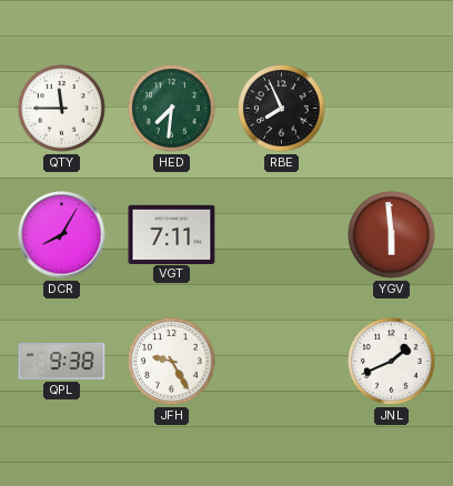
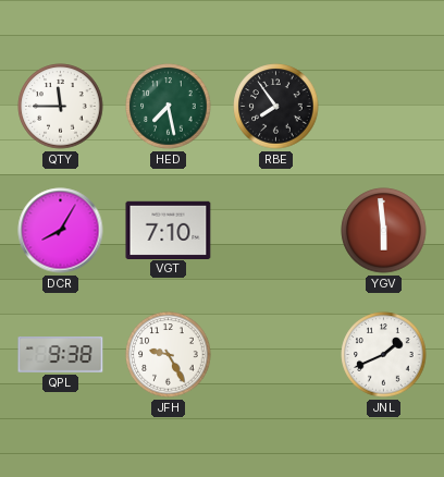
HED: 7:31 -> 7:28 (169, 107)
RBE: 7:56 -> 7:54 (276, 107)
VGT: 7:11 -> 7:10 (169, 230)
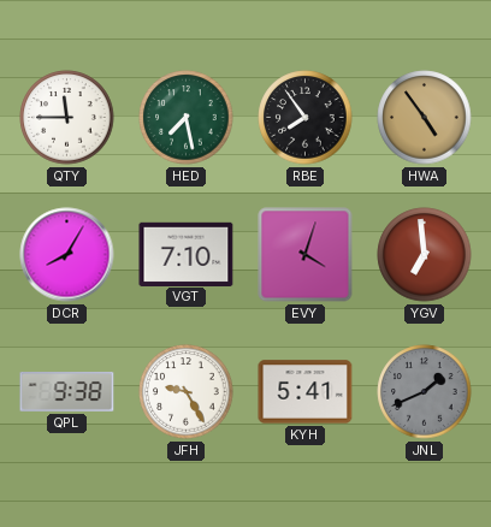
HWA: none -> 4:54 (425, 118)
EVY: none -> 4:03 (306, 255)
YGV: 5:59 -> 6:59 (425, 255)
KYH: none -> 5:41 (306, 392)
JNL dial: white -> grey (425, 392)
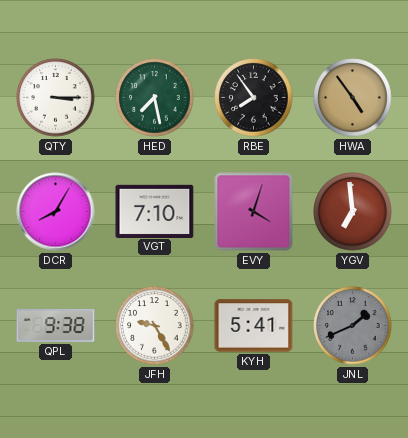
QTY: 11:45 -> 3:15 (56, 98)
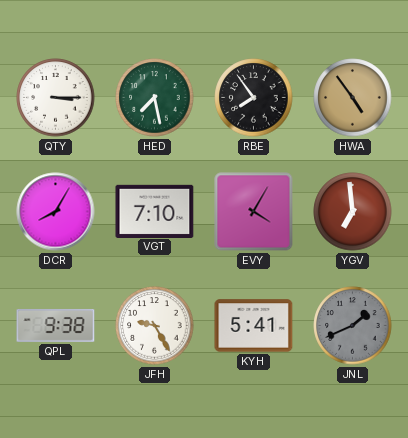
EVY: 4:03 -> 4:05 (254, 212)
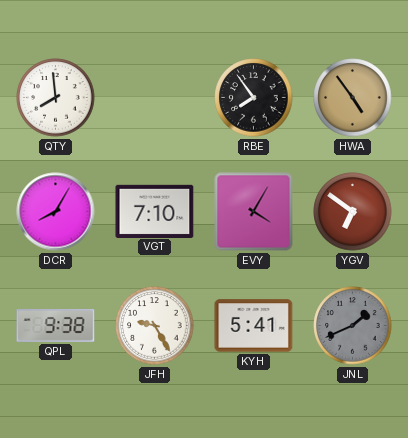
QTY: 3:15 -> 7:59 (56, 98)
HED: 7:28 -> none (155, 98)
YGV: 6:59 -> 6:51 (353, 212)
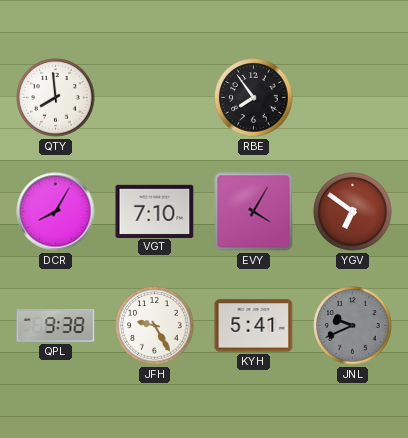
HWA: 4:54 -> none (353, 98)
JNL: 1:41 -> 9:41 (353, 326)
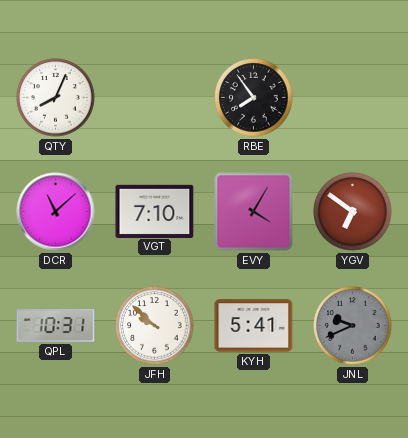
QTY: 7:59 -> 8:04 (56, 98)
DCR: 8:05 -> 11:08 (56, 212)
QPL: 9:38 -> 10:31 (56, 326)
JFH: 9:25 -> 9:52 (155, 326)
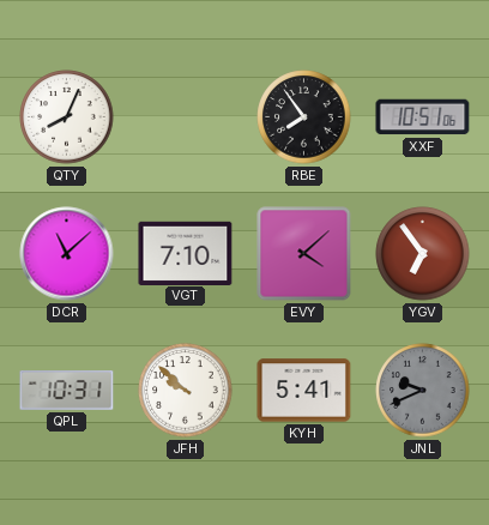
XXF: none -> 10:51 (423, 117)
EVY: 4:05 -> 4:08 (304, 254)
YGV: 6:51 -> 6:54 (423, 254)
